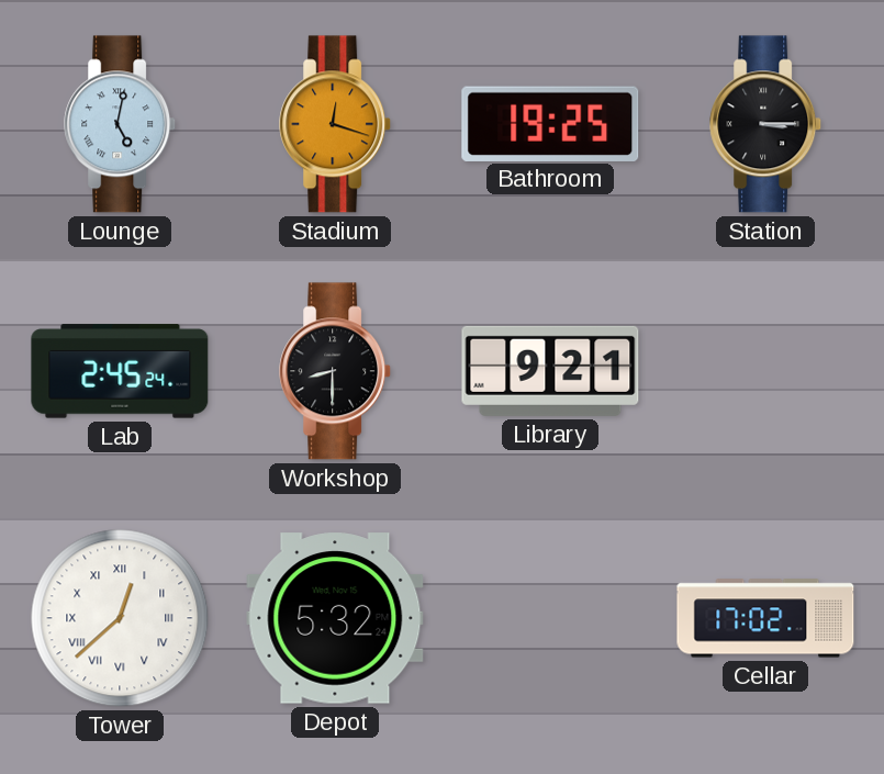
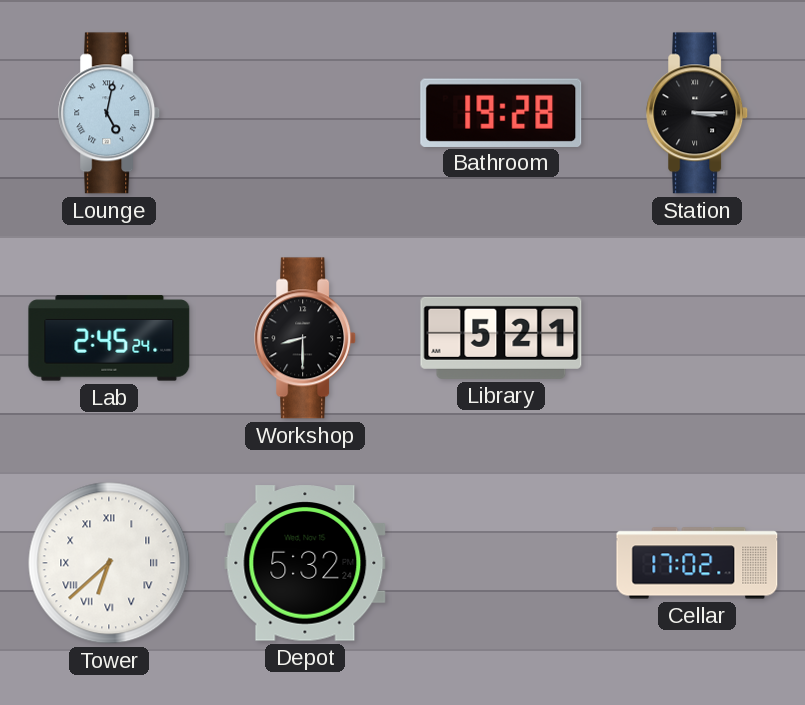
Stadium: 12:18 -> none (336, 124)
Bathroom: 19:25 -> 19:28 (501, 112)
Library: 9:21 -> 5:21 (501, 338)
Tower: 12:38 -> 6:38 (109, 563)
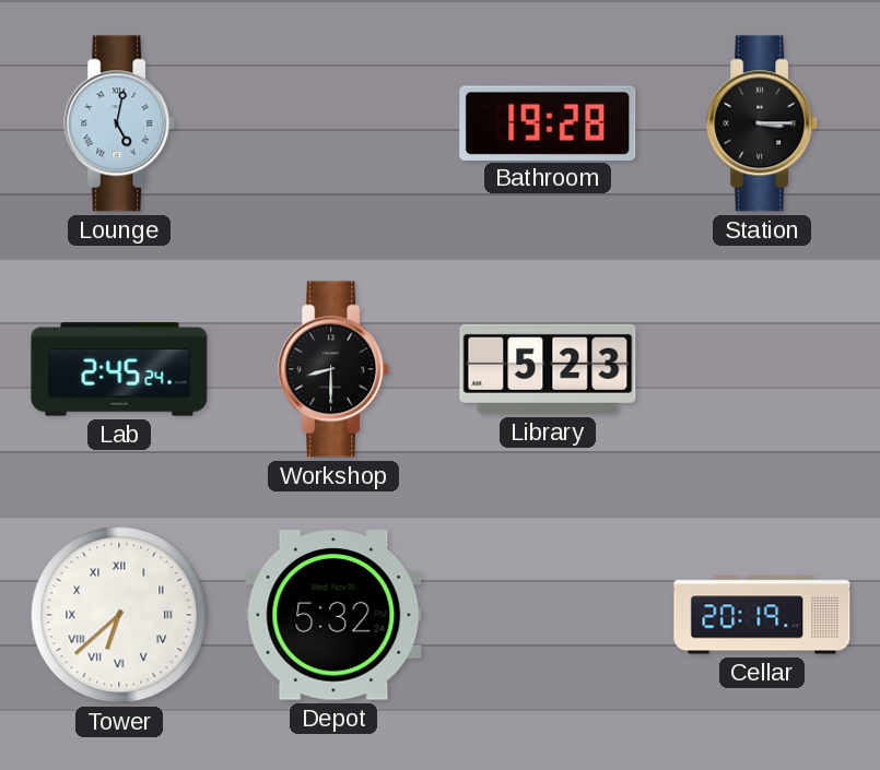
Library: 5:21 -> 5:23 (548, 369)
Cellar: 17:02 -> 20:19 (762, 615)
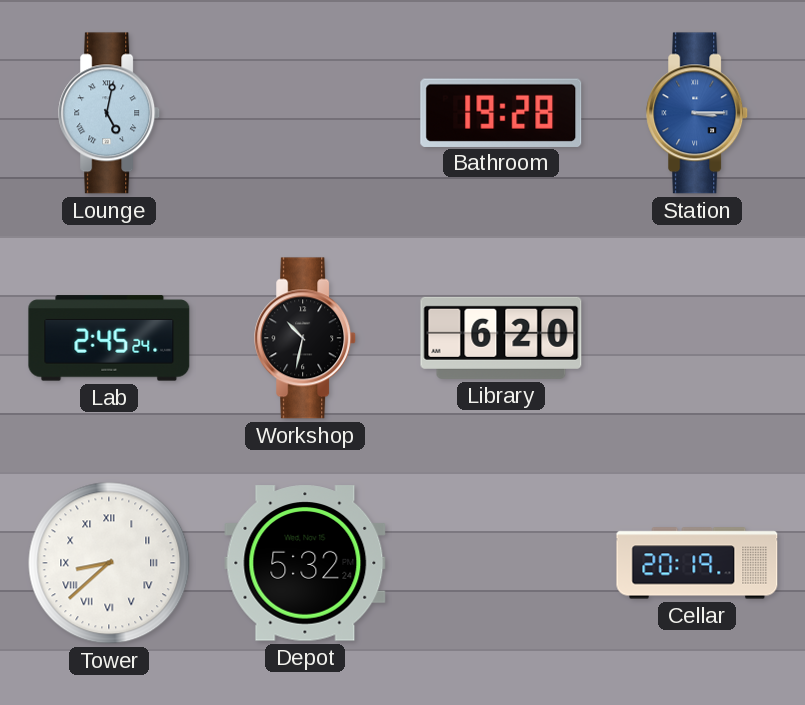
Station dial: black -> blue (698, 113)
Workshop: 8:30 -> 10:32 (306, 338)
Library: 5:23 -> 6:20 (501, 338)
Tower: 6:38 -> 8:38 (109, 563)
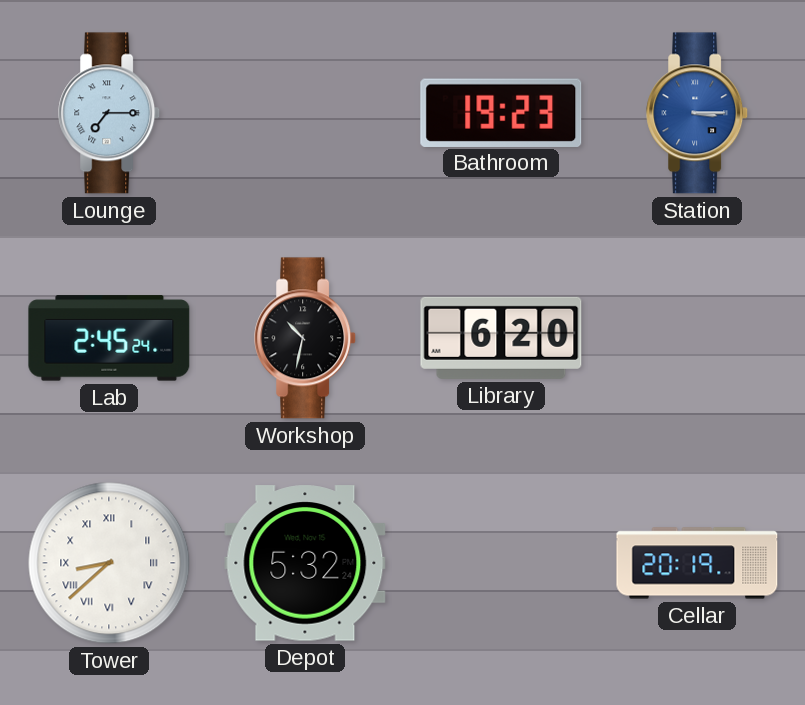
Lounge: 5:02 -> 7:15 (110, 113)
Bathroom: 19:28 -> 19:23 (501, 112)
